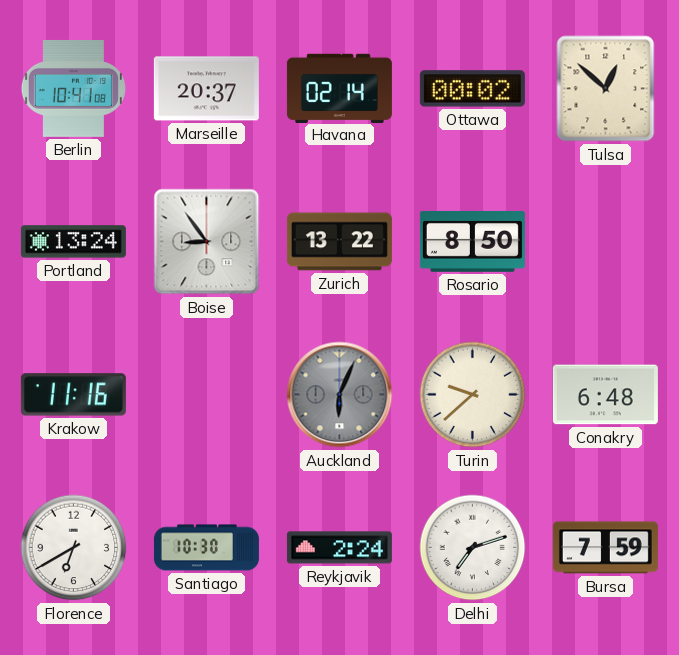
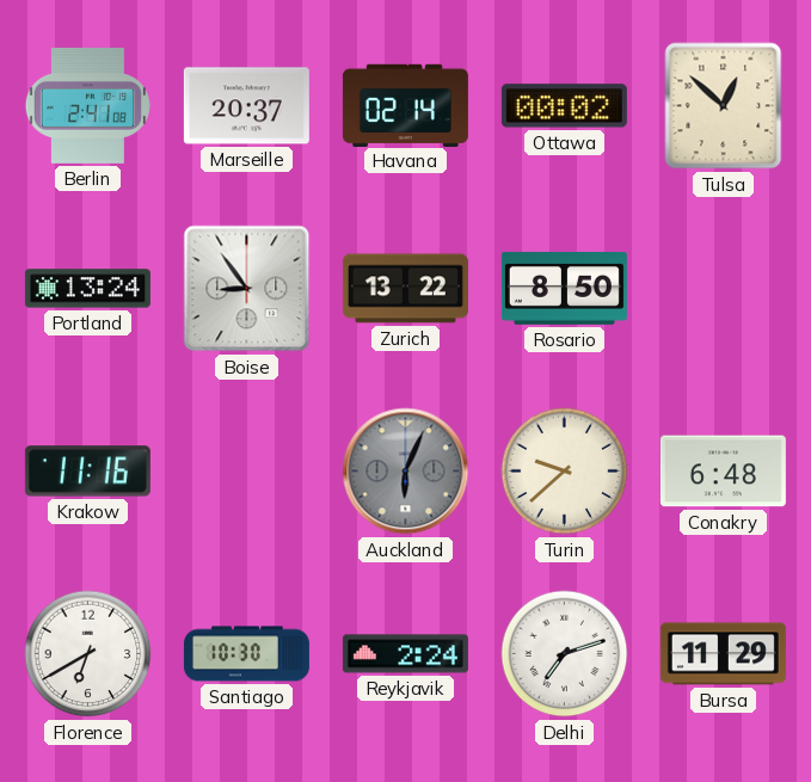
Berlin: 10:41 -> 2:41 (87, 105)
Bursa: 7:59 -> 11:29 (723, 654)
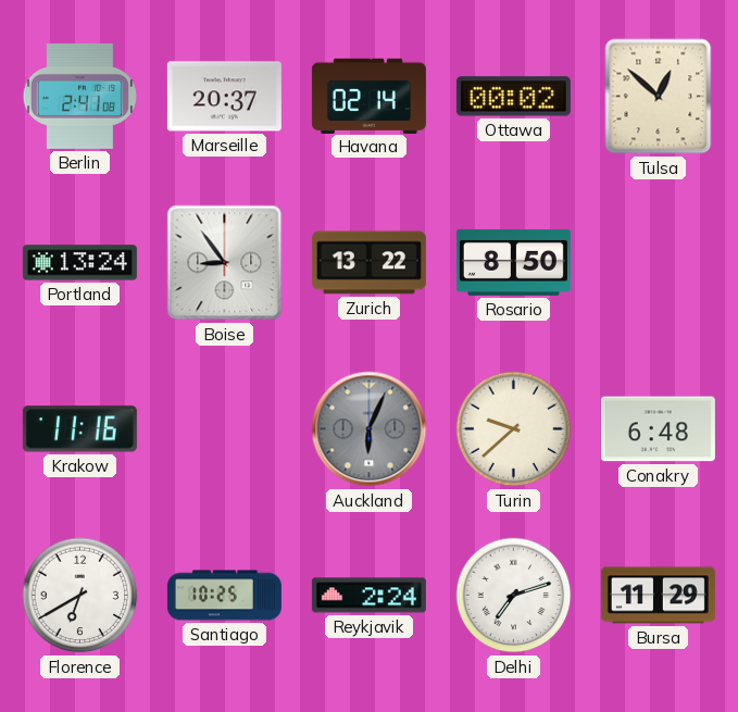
Santiago: 10:30 -> 10:25 (224, 596)
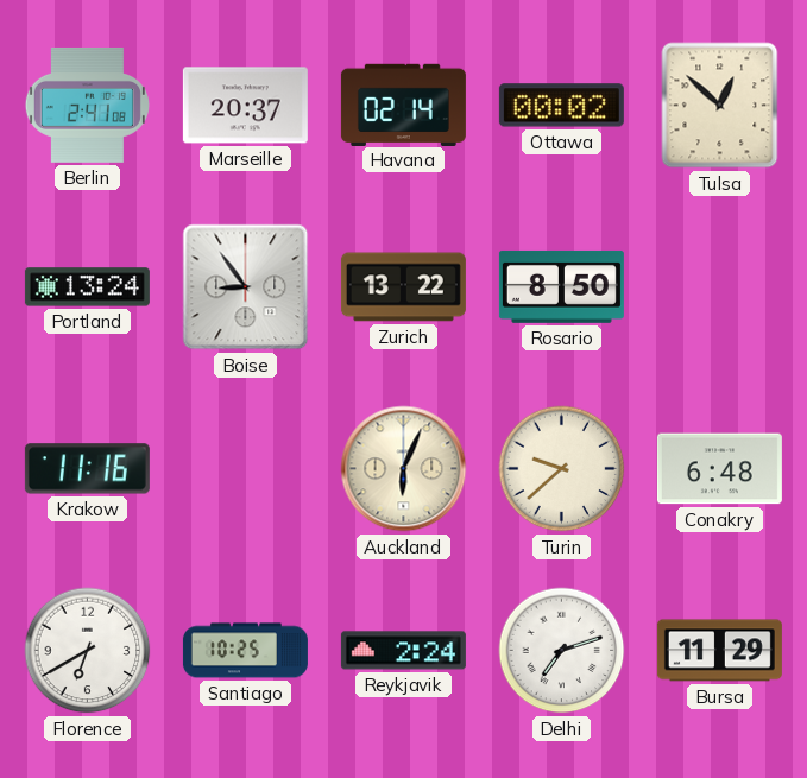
Auckland dial: grey -> cream (404, 469)
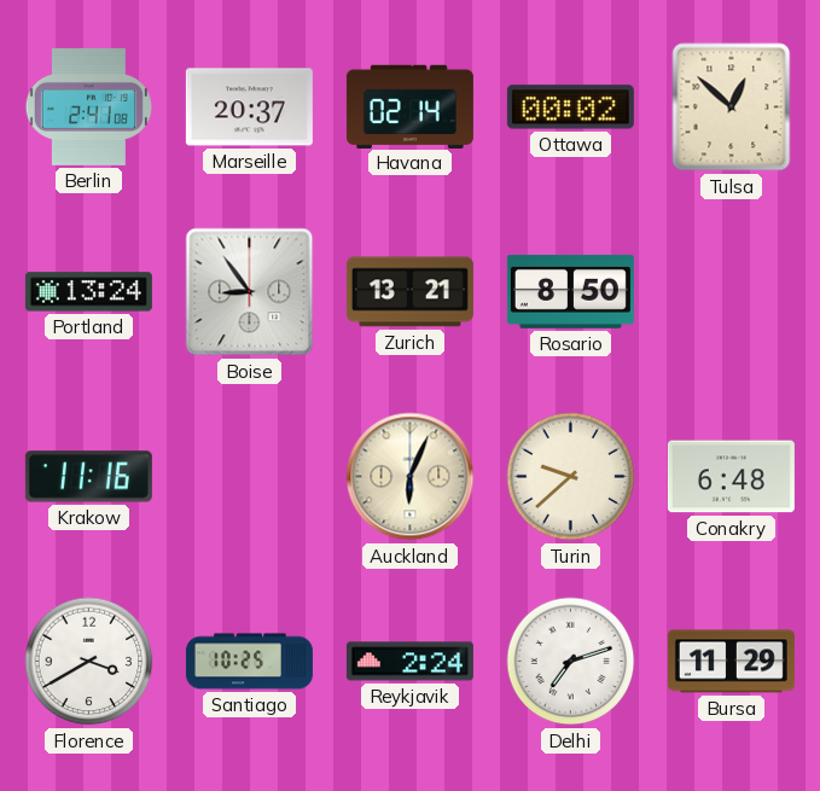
Zurich: 13:22 -> 13:21 (409, 292)
Florence: 6:40 -> 3:40 (89, 662)
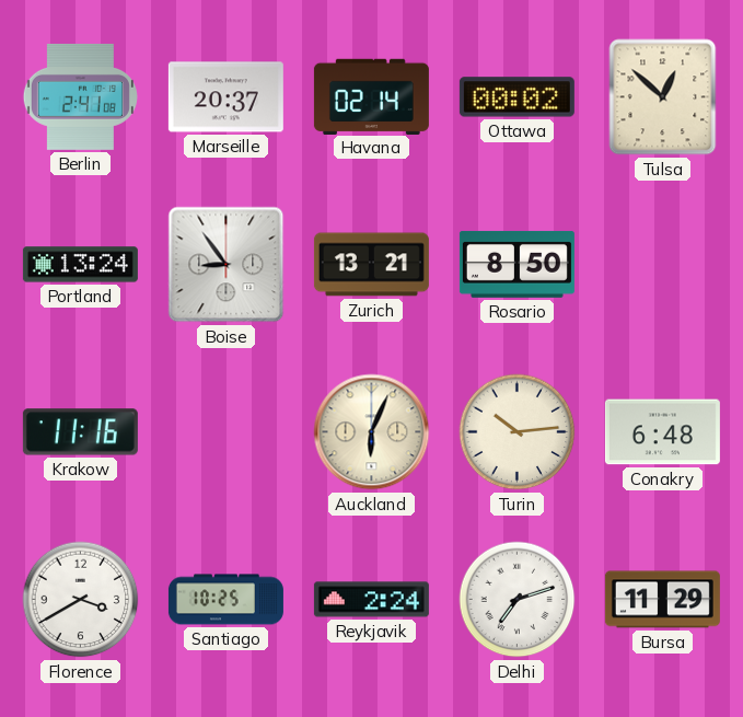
Turin: 9:38 -> 10:14 (518, 432)
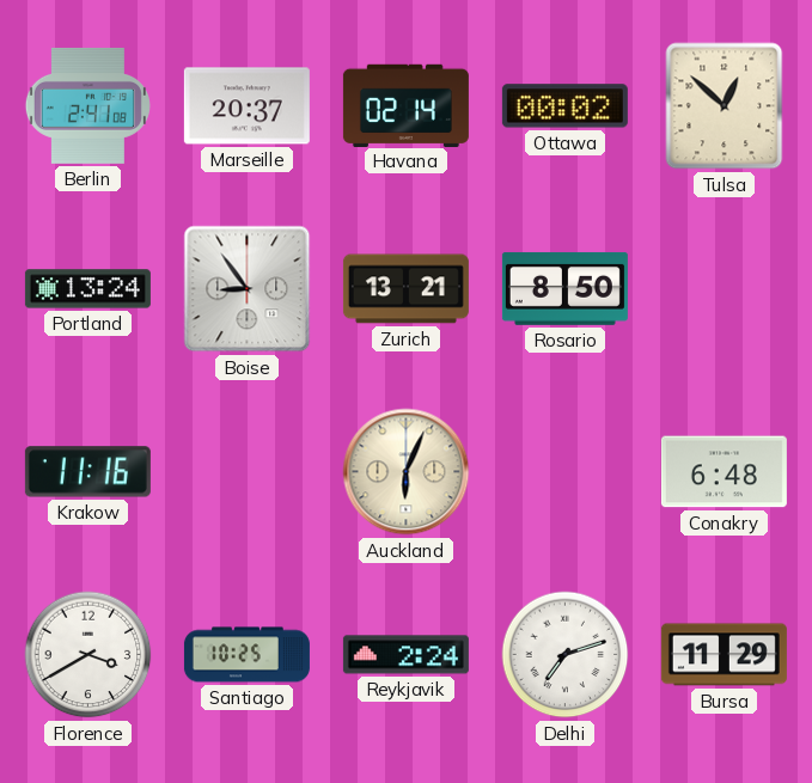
Turin: 10:14 -> none (518, 432)
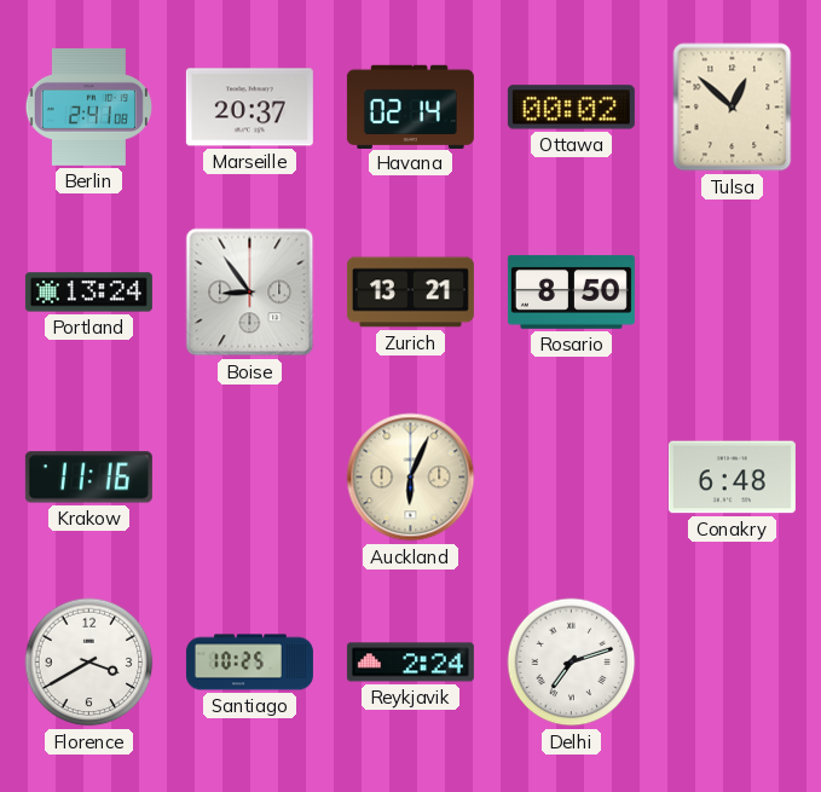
Bursa: 11:29 -> none (724, 655)
